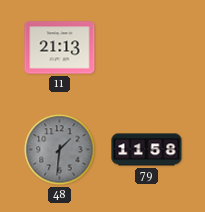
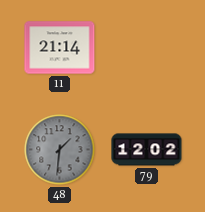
11: 21:13 -> 21:14 (60, 48)
79: 11:58 -> 12:02 (147, 150)
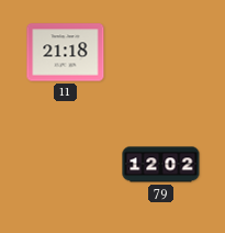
11: 21:14 -> 21:18 (66, 53)
48: 1:31 -> none (60, 150)
